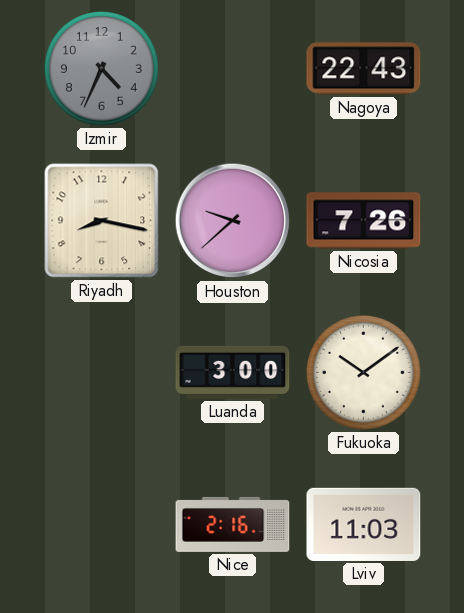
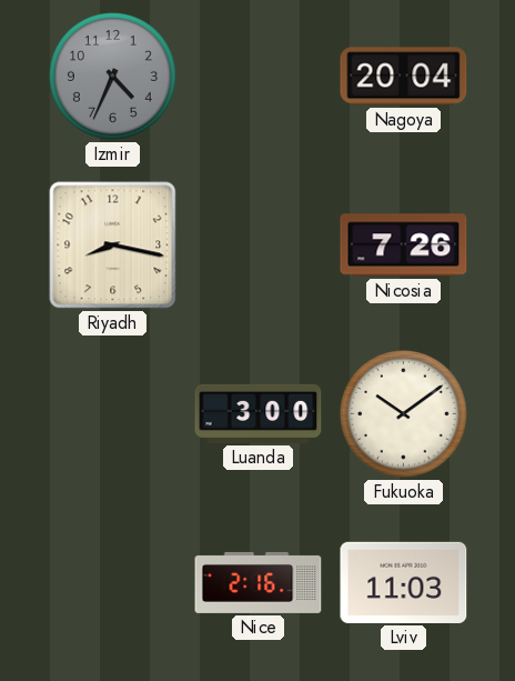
Nagoya: 22:43 -> 20:04 (404, 77)
Houston: 9:38 -> none (233, 221)
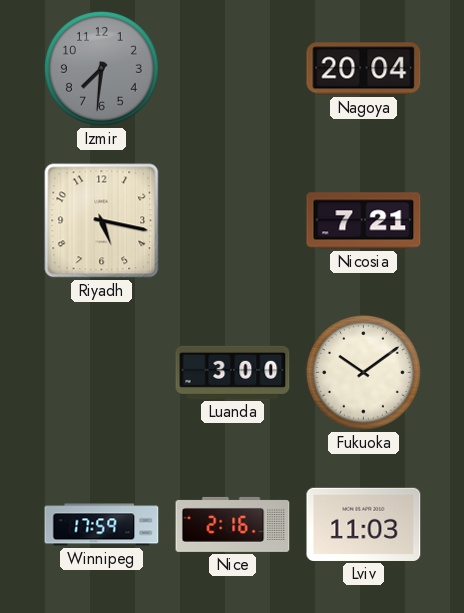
Izmir: 4:34 -> 7:31 (101, 68)
Riyadh: 8:17 -> 5:17 (102, 221)
Nicosia: 7:26 -> 7:21 (364, 221)
Winnipeg: none -> 17:59 (102, 525)
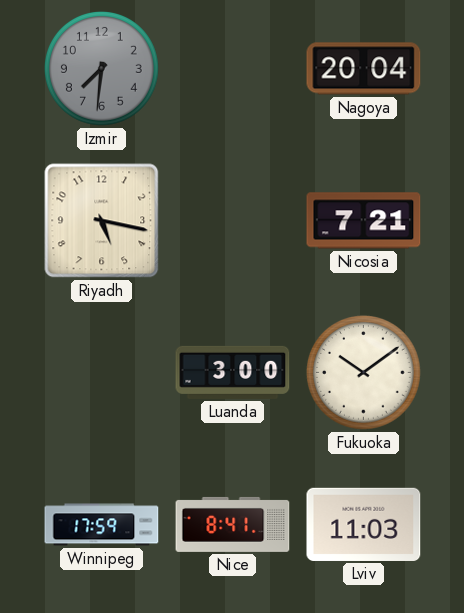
Nice: 2:16 -> 8:41 (233, 524)
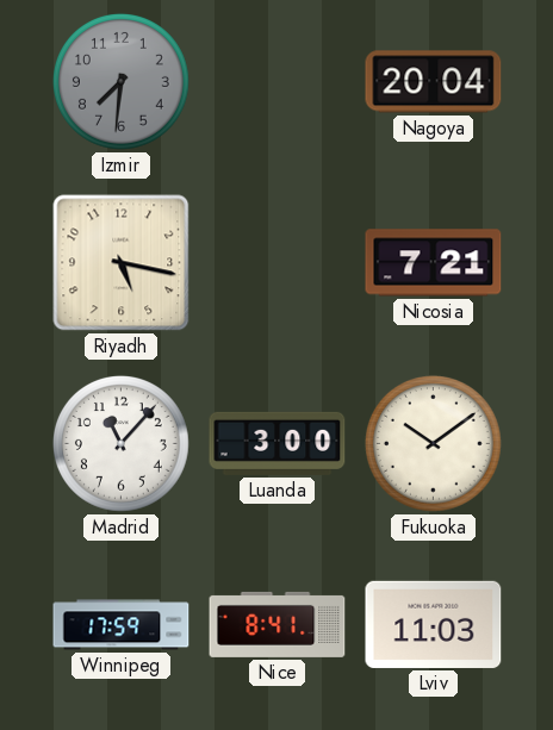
Madrid: none -> 11:07 (120, 443)
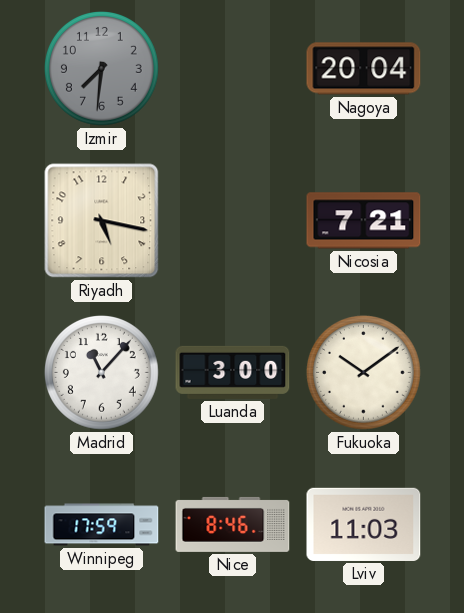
Nice: 8:41 -> 8:46 (233, 524)
